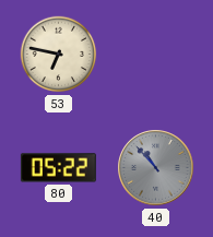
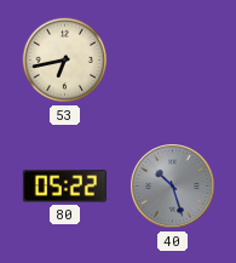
53: 6:47 -> 6:43 (65, 61)
40: 10:53 -> 10:27 (173, 187)
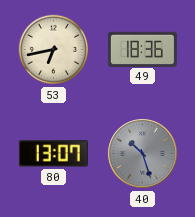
49: none -> 18:36 (142, 49)
80: 05:22 -> 13:07 (53, 154)
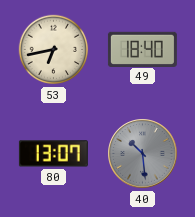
49: 18:36 -> 18:40 (142, 49)
40: 10:27 -> 10:29 (143, 154)
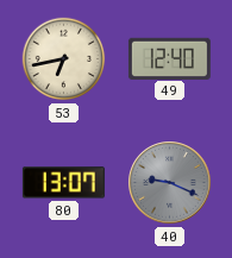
49: 18:40 -> 12:40 (169, 58)
40: 10:29 -> 9:19 (170, 183)
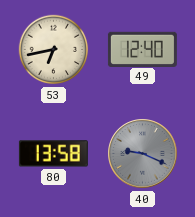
80: 13:07 -> 13:58 (53, 154)
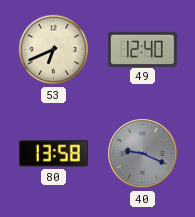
53: 6:43 -> 6:41 (54, 50)
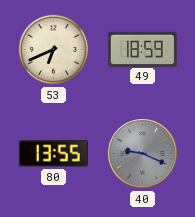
49: 12:40 -> 18:59 (142, 49)
80: 13:58 -> 13:55 (53, 154)
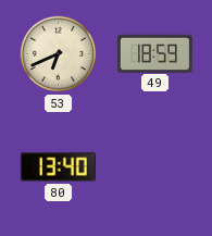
80: 13:55 -> 13:40 (58, 167)
40: 9:19 -> none (143, 154)
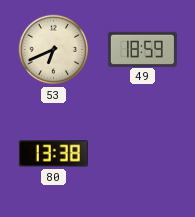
80: 13:40 -> 13:38 (53, 154)
